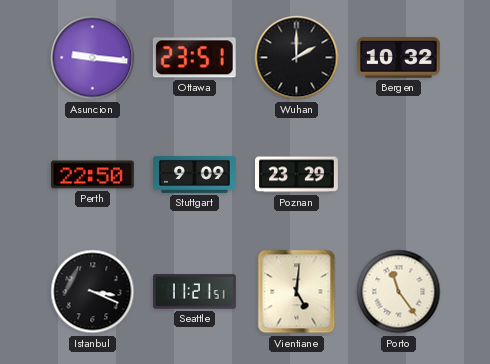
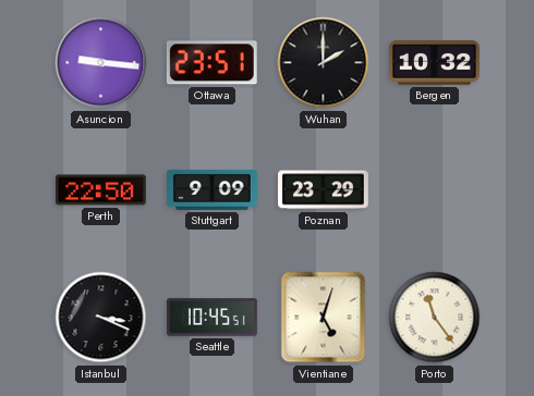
Seattle: 11:21 -> 10:45 (213, 318)
Vientiane: 5:01 -> 5:03 (324, 318)
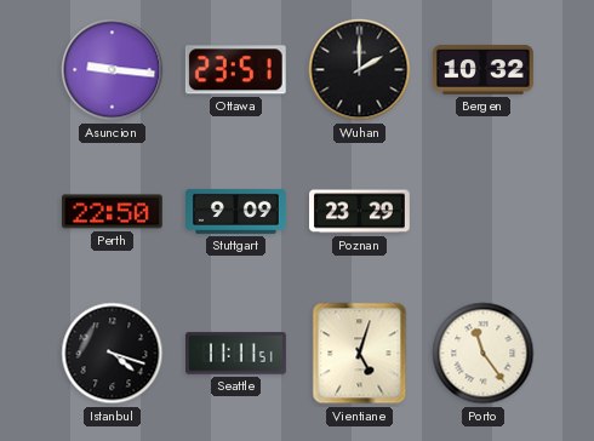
Istanbul: 3:19 -> 4:18 (113, 354)
Seattle: 10:45 -> 11:11 (236, 354)
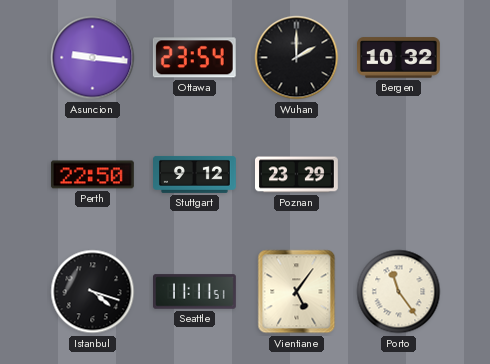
Ottawa: 23:51 -> 23:54 (194, 58)
Stuttgart: 9:09 -> 9:12 (195, 174)
Vientiane: 5:03 -> 5:06 (297, 292)
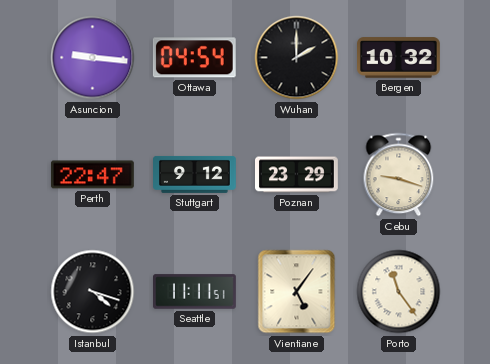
Ottawa: 23:54 -> 04:54 (194, 58)
Perth: 22:50 -> 22:47 (92, 175)
Cebu: none -> 9:18 (399, 175)
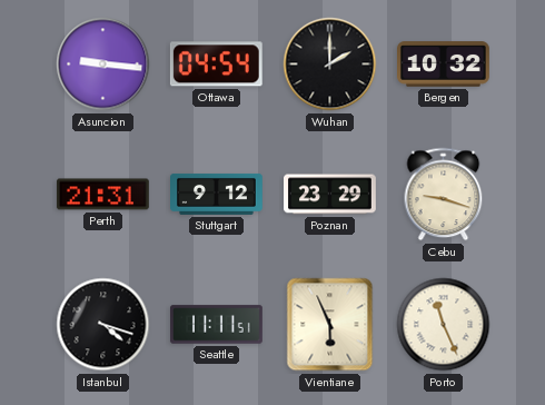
Perth: 22:47 -> 21:31 (102, 195)
Vientiane: 5:06 -> 5:56 (330, 325)
Porto: 11:24 -> 11:26 (444, 325)
